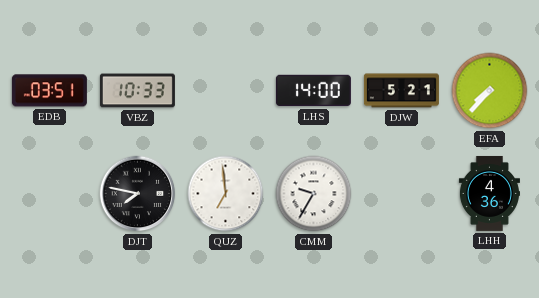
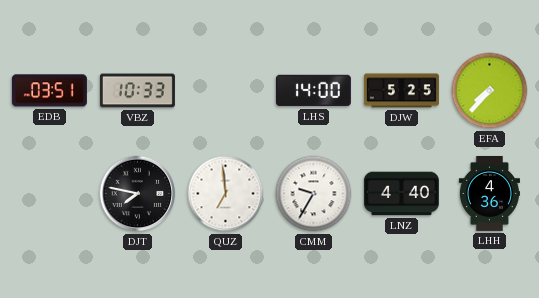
DJW: 5:21 -> 5:25 (401, 91)
LNZ: none -> 4:40 (401, 194)
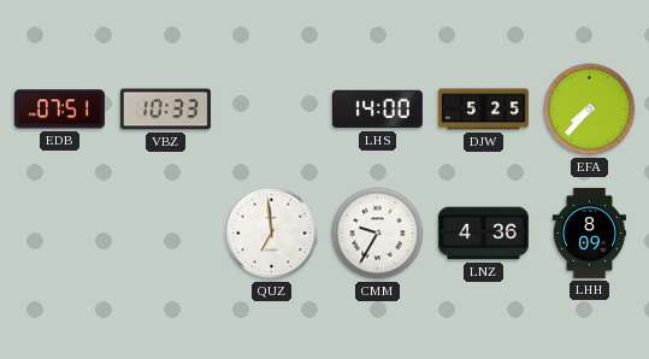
EDB: 03:51 -> 07:51 (59, 110)
DJT: 7:47 -> none (138, 194)
LNZ: 4:40 -> 4:36 (483, 234)
LHH: 4:36 -> 8:09 (589, 233)
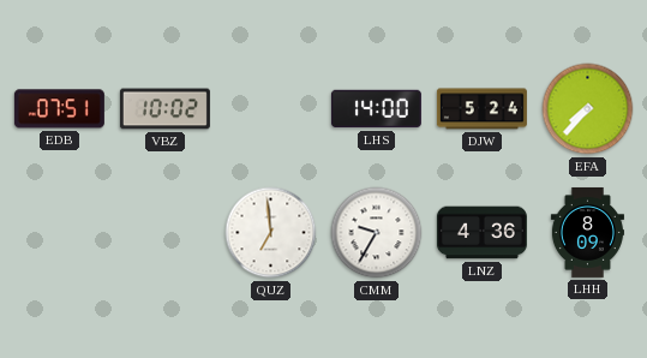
VBZ: 10:33 -> 10:02 (164, 109)
DJW: 5:25 -> 5:24 (481, 109)
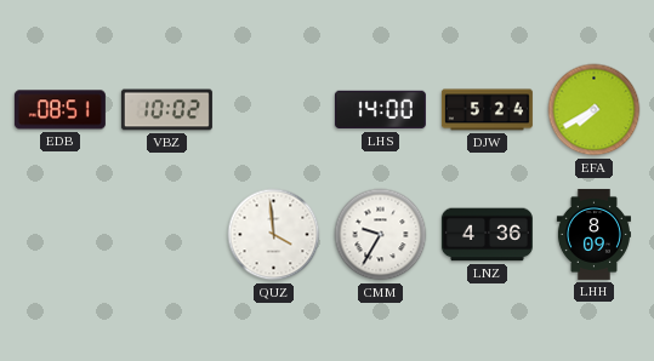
EDB: 07:51 -> 08:51 (59, 110)
EFA: 7:37 -> 7:40 (595, 110)
QUZ: 6:59 -> 3:59 (274, 235)
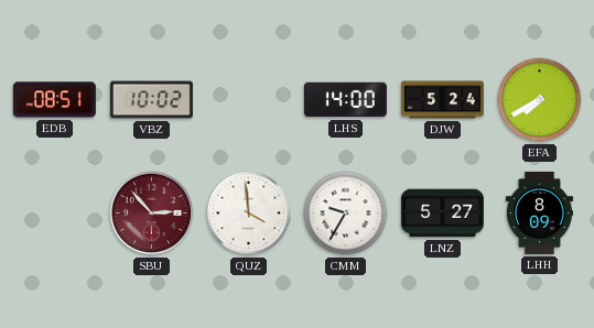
SBU: none -> 2:53 (152, 214)
LNZ: 4:36 -> 5:27 (442, 214)
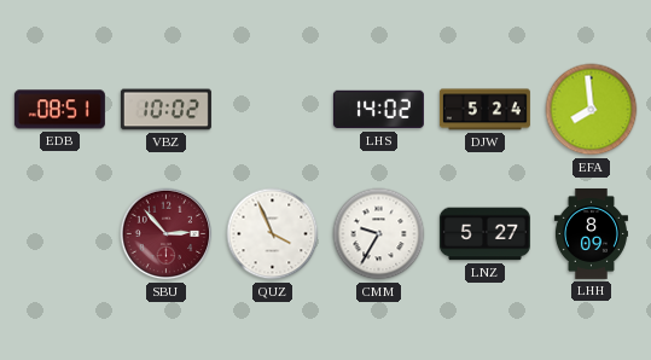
LHS: 14:00 -> 14:02 (378, 110)
EFA: 7:40 -> 7:59 (592, 110)
QUZ: 3:59 -> 3:56 (273, 234)
